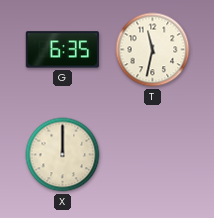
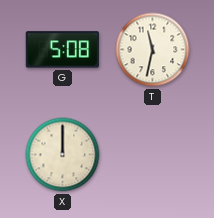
G: 6:35 -> 5:08 (62, 50)
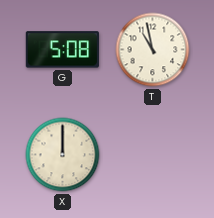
T: 11:32 -> 10:58 (153, 50)
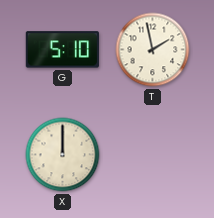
G: 5:08 -> 5:10 (62, 50)
T: 10:58 -> 1:58 (153, 50)
